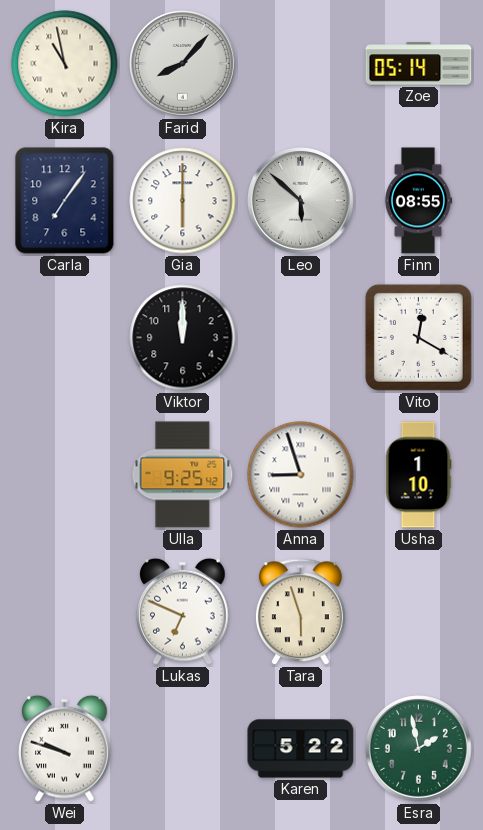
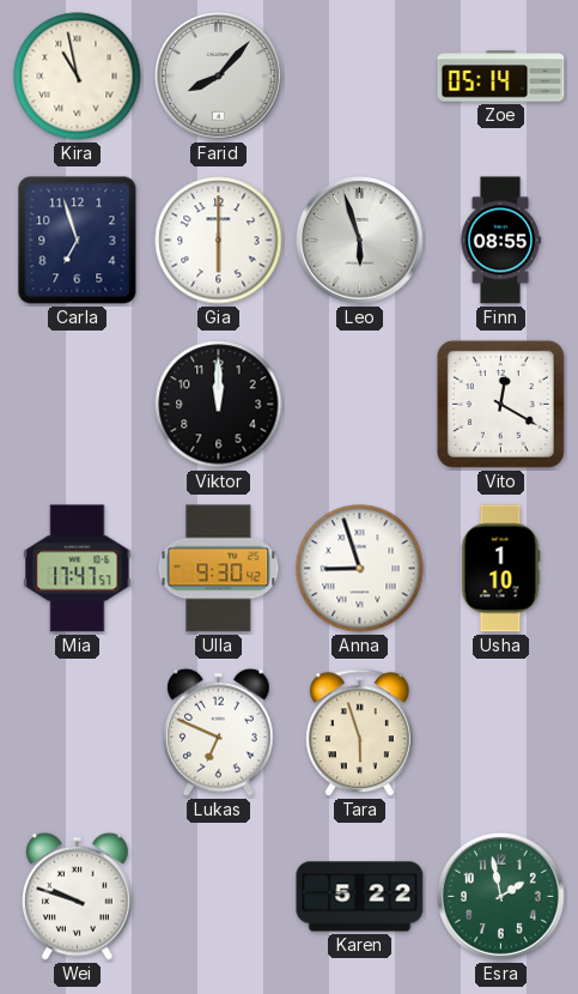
Carla: 7:06 -> 6:57 (78, 241)
Leo: 5:52 -> 5:57 (360, 241)
Mia: none -> 17:47 (78, 569)
Ulla: 9:25 -> 9:30 (219, 569)
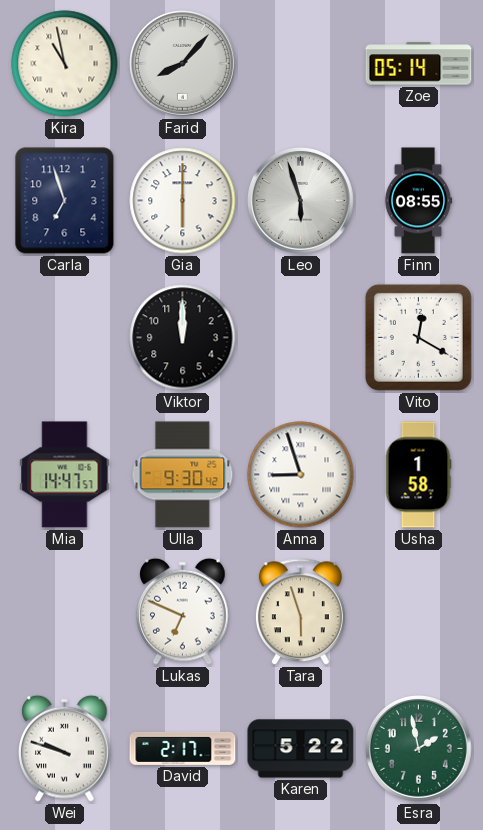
Mia: 17:47 -> 14:47 (65, 475)
Usha: 1:10 -> 1:58 (418, 475)
David: none -> 2:17 (183, 748)
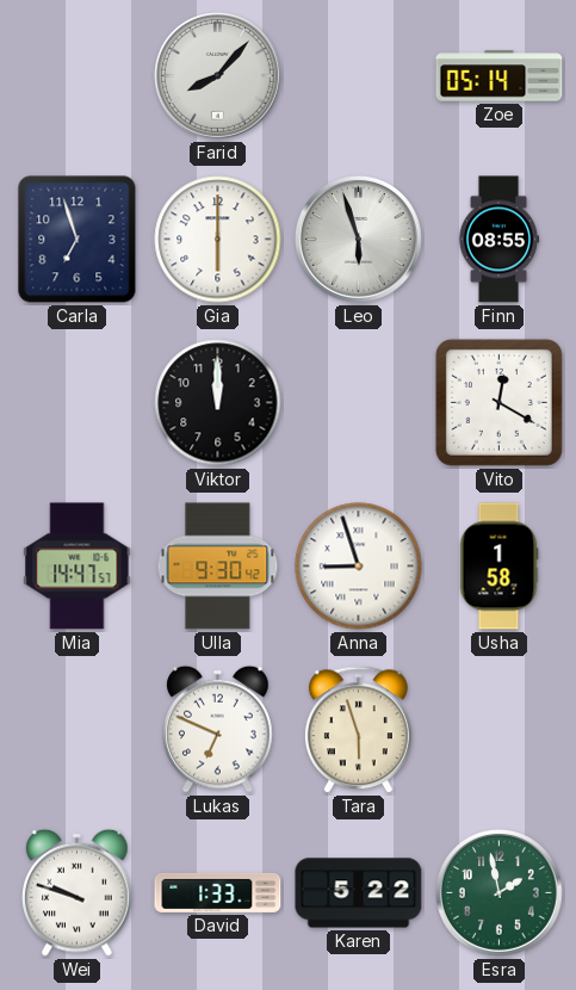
Kira: 10:58 -> none (65, 64)
David: 2:17 -> 1:33 (218, 892)
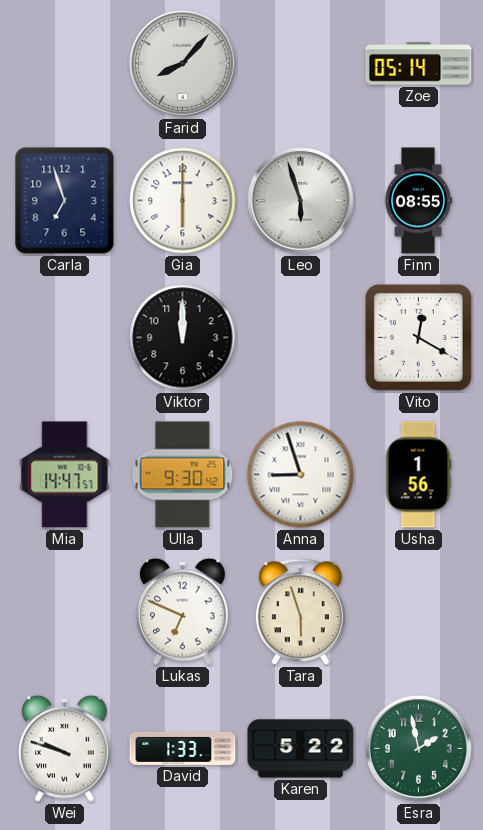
Usha: 1:58 -> 1:56 (418, 475)
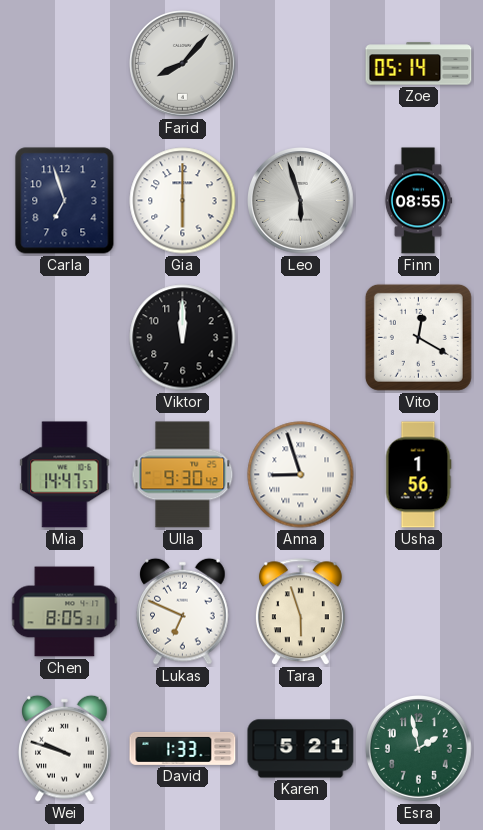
Chen: none -> 8:05 (65, 612)
Karen: 5:22 -> 5:21 (301, 749)
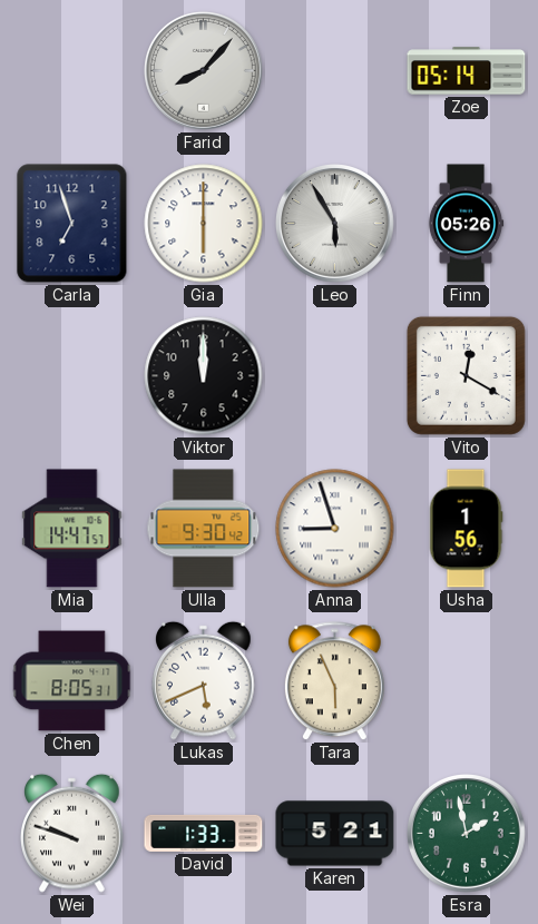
Leo: 5:57 -> 5:55 (335, 224)
Finn: 08:55 -> 05:26 (466, 224)
Lukas: 6:49 -> 5:41 (204, 680)
Tara: 5:57 -> 5:56 (334, 681)
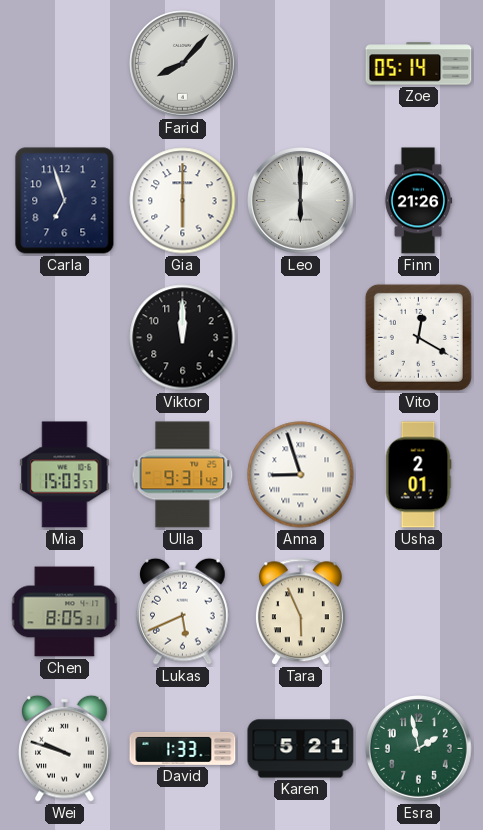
Leo: 5:55 -> 6:00 (301, 201)
Finn: 05:26 -> 21:26 (418, 201)
Mia: 14:47 -> 15:03 (65, 475)
Ulla: 9:30 -> 9:31 (183, 475)
Usha: 1:56 -> 2:01 (418, 475)
